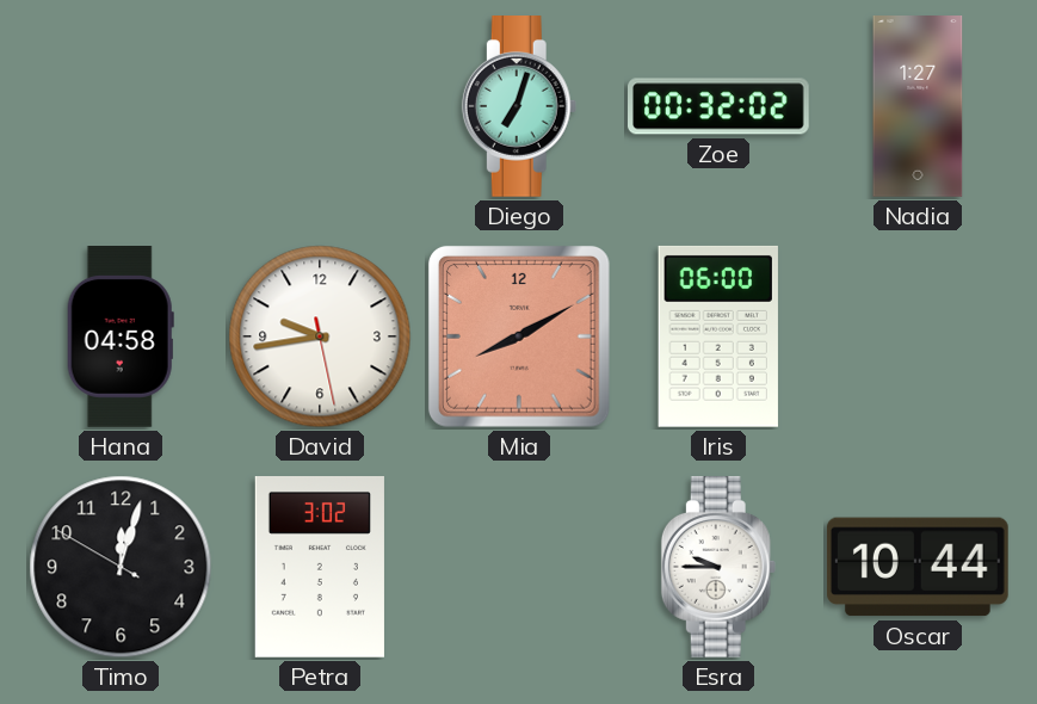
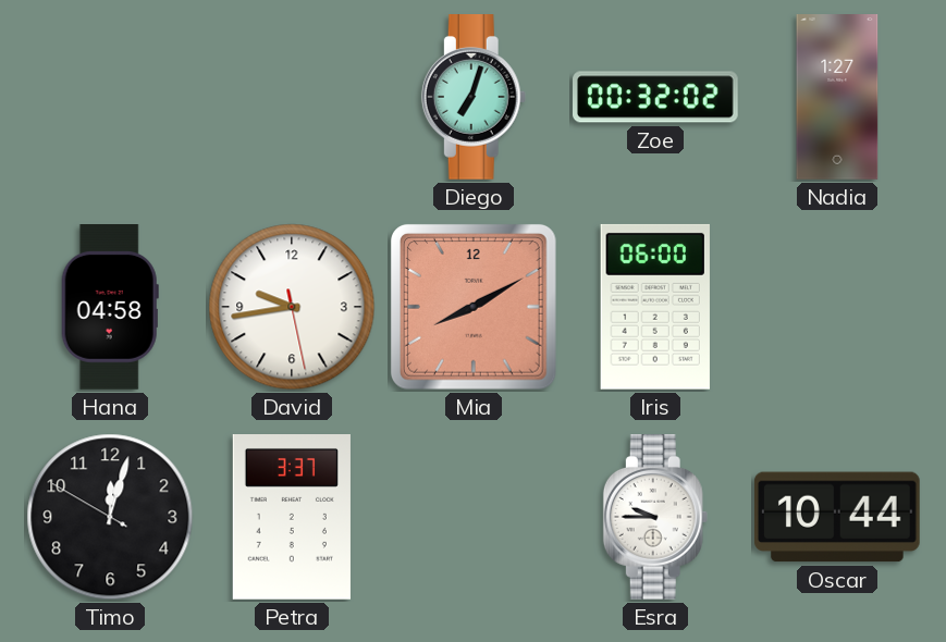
Petra: 3:02 -> 3:37 (292, 518)
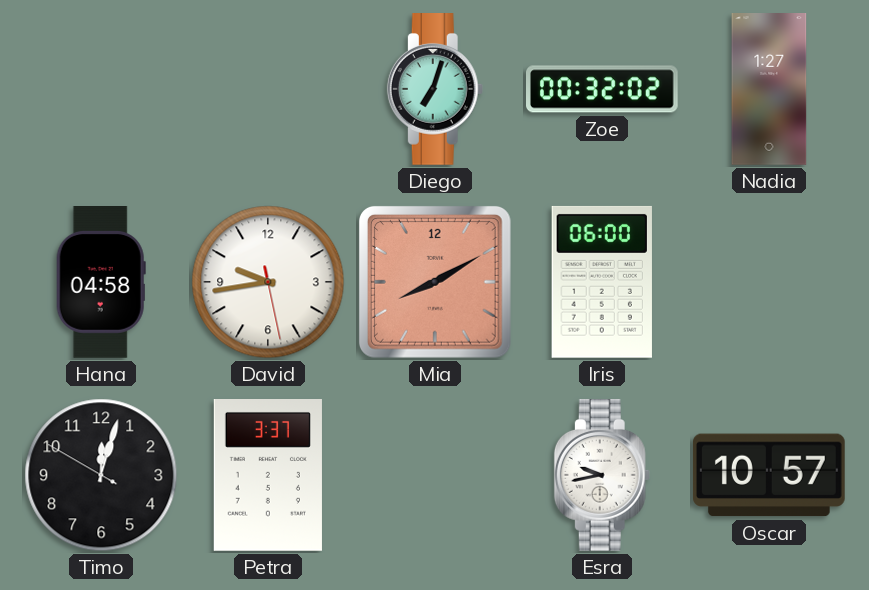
Esra: 9:45 -> 9:43 (602, 476)
Oscar: 10:44 -> 10:57 (769, 475)
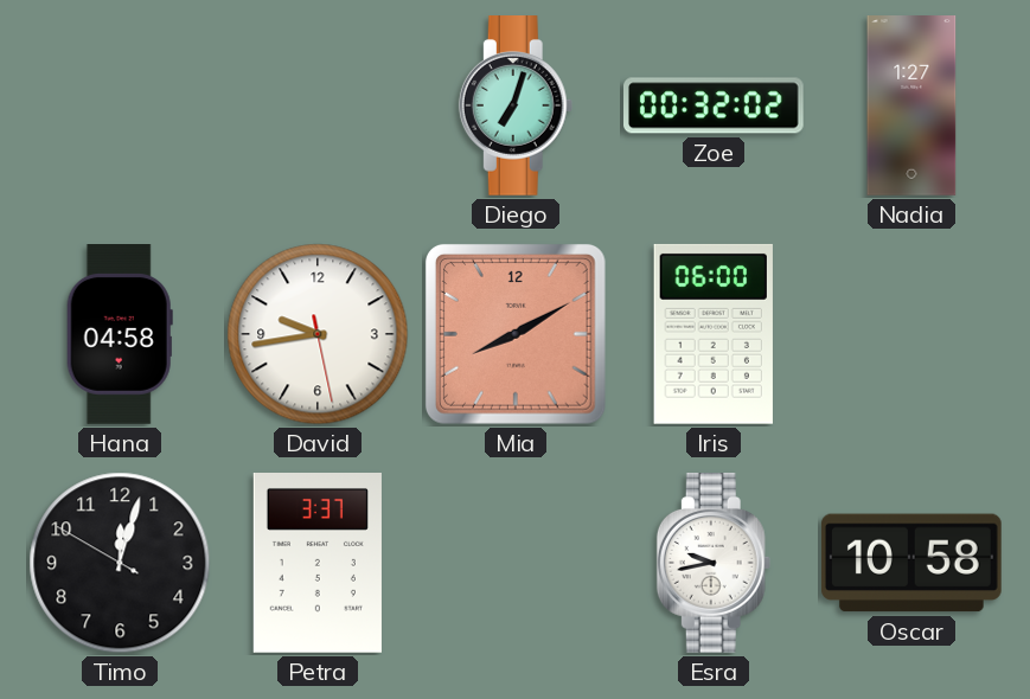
Oscar: 10:57 -> 10:58 (911, 563)
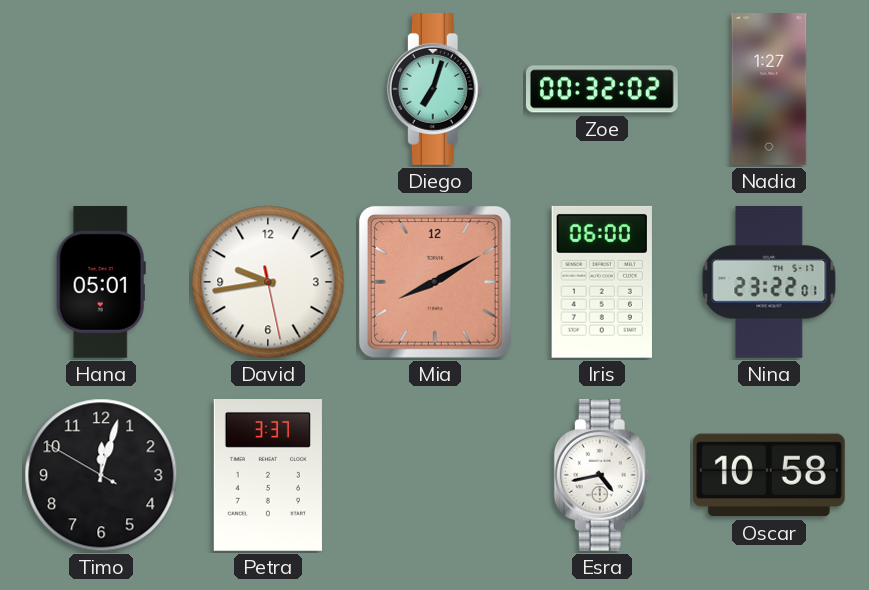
Hana: 04:58 -> 05:01 (101, 283)
Nina: none -> 23:22 (769, 283)
Esra: 9:43 -> 4:43 (602, 476)
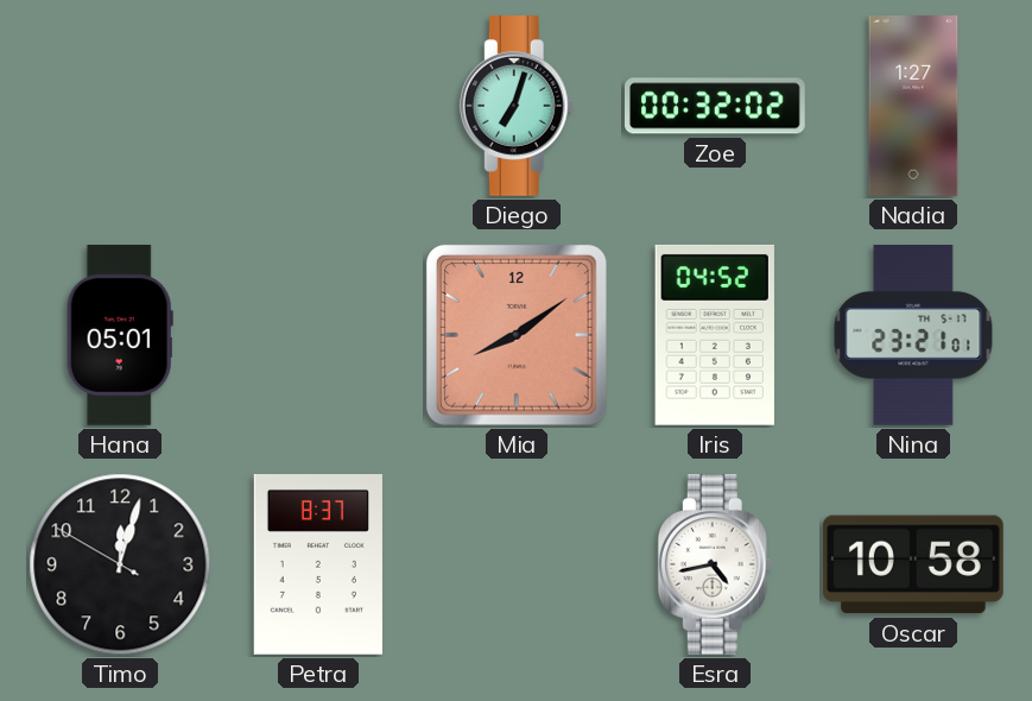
David: 9:43 -> none (268, 282)
Mia: 8:10 -> 8:09 (518, 336)
Iris: 06:00 -> 04:52 (715, 335)
Nina: 23:22 -> 23:21 (913, 336)
Petra: 3:37 -> 8:37 (318, 566)
